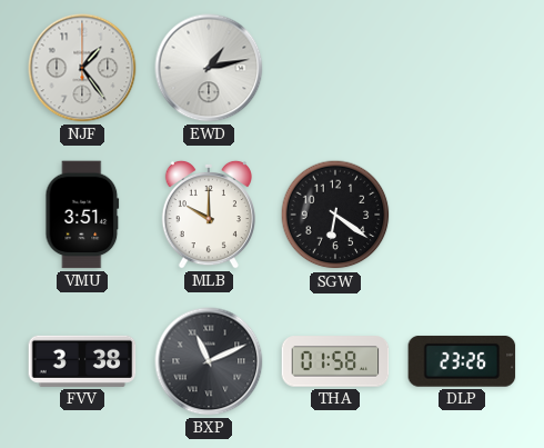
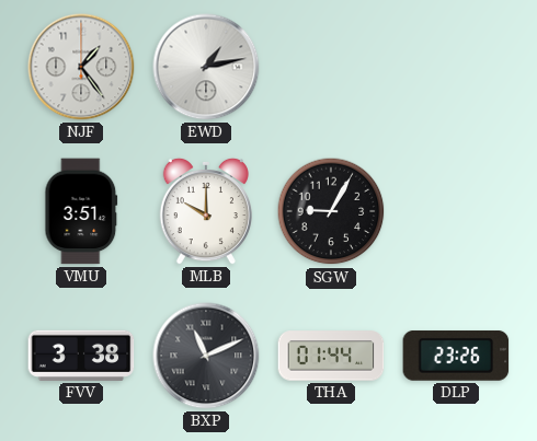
SGW: 6:21 -> 9:05 (331, 211)
THA: 01:58 -> 01:44 (331, 356)
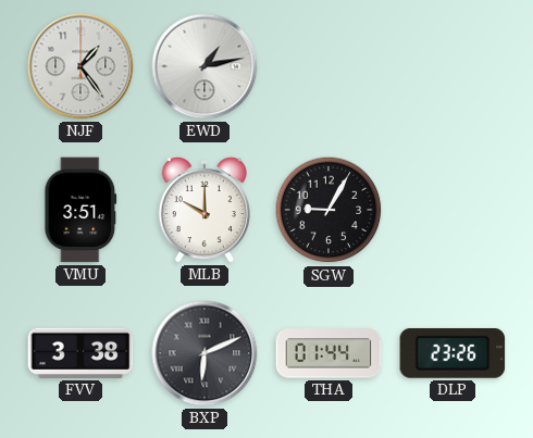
BXP: 11:11 -> 6:11 (204, 353)
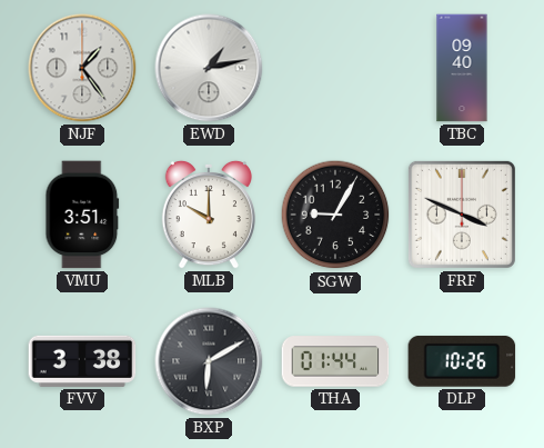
TBC: none -> 09:40 (462, 68)
FRF: none -> 3:49 (462, 215)
BXP: 6:11 -> 6:10 (209, 361)
DLP: 23:26 -> 10:26 (462, 361)
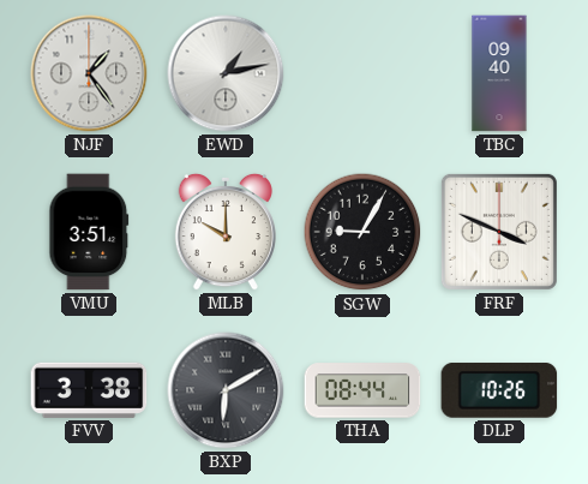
THA: 01:44 -> 08:44 (362, 390)
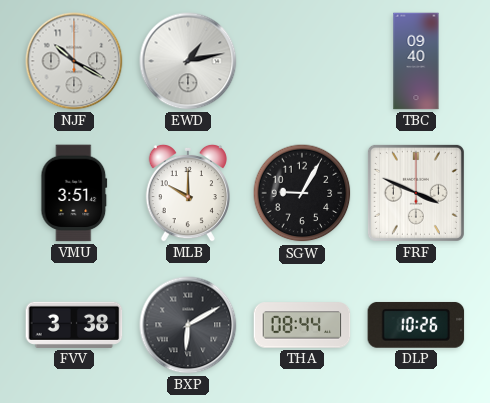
NJF: 1:24 -> 10:20 (74, 61)
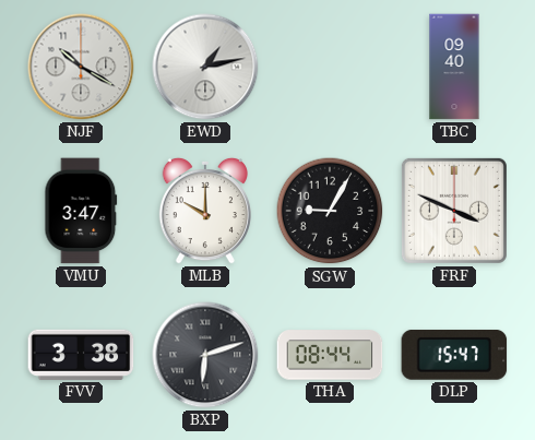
VMU: 3:51 -> 3:47 (81, 211)
BXP: 6:10 -> 6:12 (205, 355)
DLP: 10:26 -> 15:47 (454, 355)
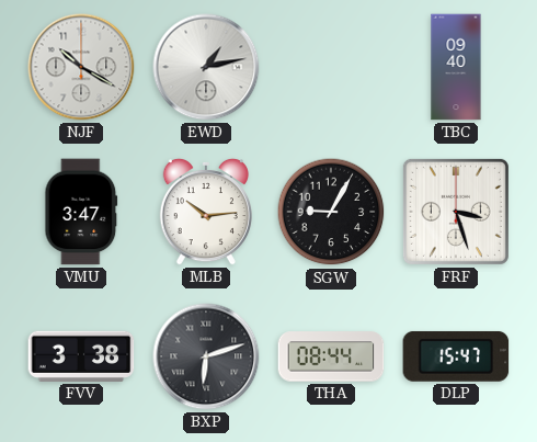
MLB: 10:00 -> 10:14 (206, 212)
FRF: 3:49 -> 3:27 (456, 212)
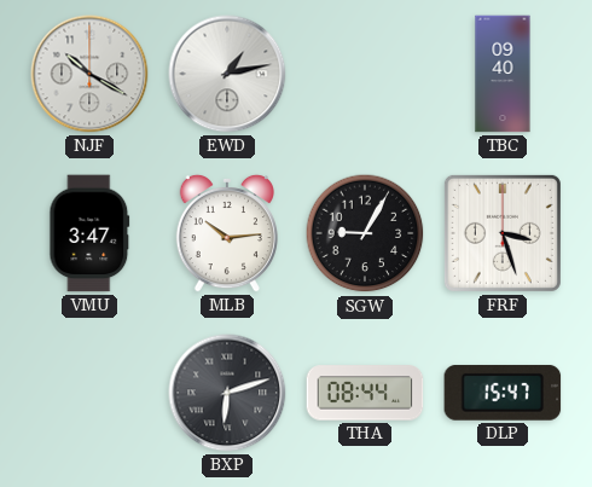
FVV: 3:38 -> none (81, 356)
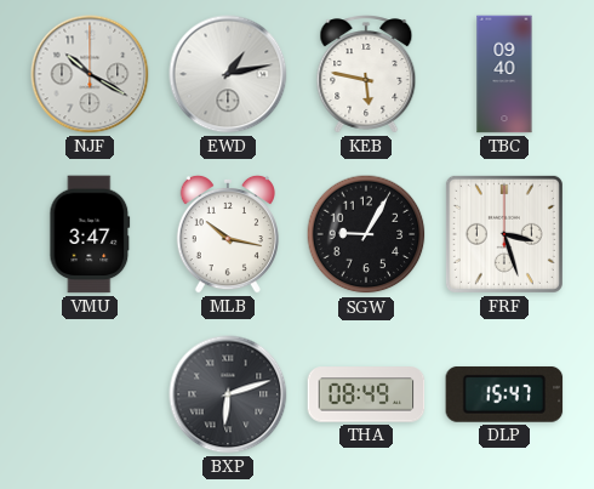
KEB: none -> 5:47 (366, 74)
MLB: 10:14 -> 10:17 (228, 234)
THA: 08:44 -> 08:49 (366, 394)
